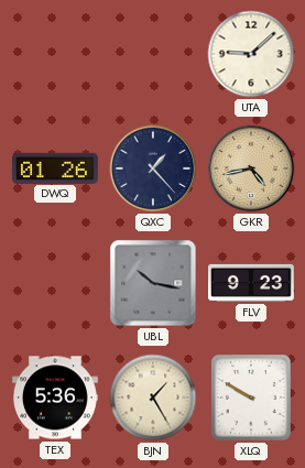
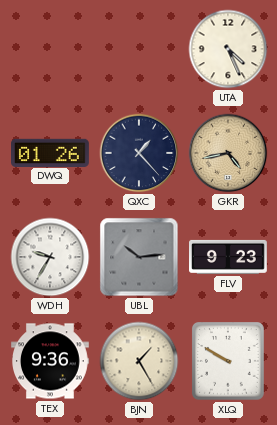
UTA: 9:08 -> 4:26 (228, 49)
WDH: none -> 9:35 (50, 257)
UBL: 10:17 -> 10:14 (139, 257)
TEX: 5:36 -> 9:36 (51, 361)
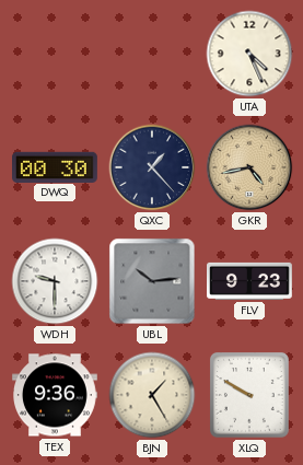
DWQ: 01:26 -> 00:30 (56, 166)
WDH: 9:35 -> 9:30 (55, 281)
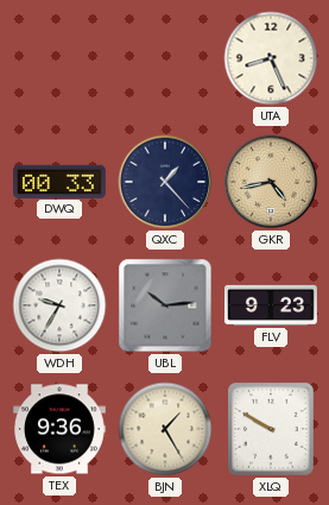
UTA: 4:26 -> 8:26 (271, 58)
DWQ: 00:30 -> 00:33 (61, 181)
WDH: 9:30 -> 9:35 (59, 305)
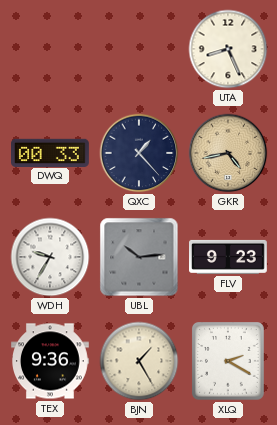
XLQ: 9:50 -> 2:20 (228, 362)
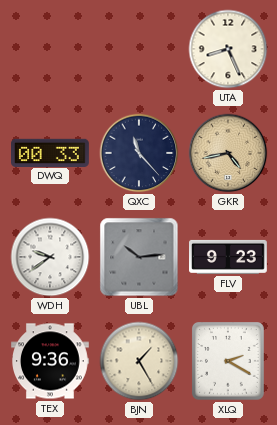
QXC: 1:23 -> 11:23 (139, 153)
WDH: 9:35 -> 9:39 (50, 257)
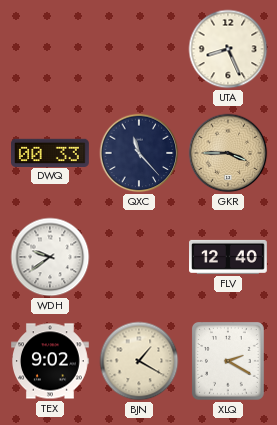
GKR: 4:43 -> 3:45 (228, 153)
UBL: 10:14 -> none (139, 257)
FLV: 9:23 -> 12:40 (229, 257)
TEX: 9:36 -> 9:02 (51, 361)
BJN: 1:25 -> 1:20 (139, 361)
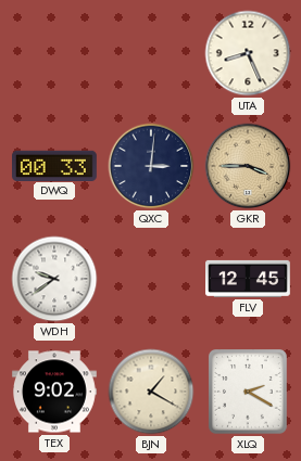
QXC: 11:23 -> 3:01 (151, 166)
FLV: 12:40 -> 12:45 (249, 279)
